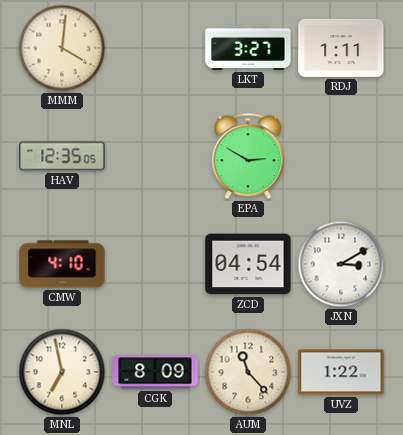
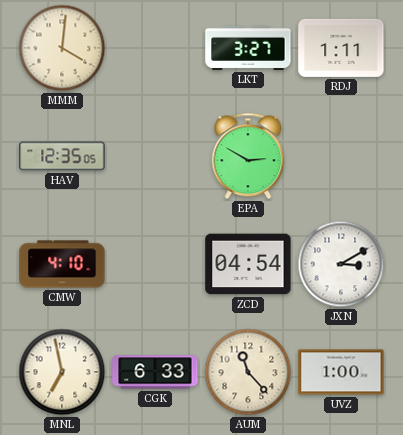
CGK: 8:09 -> 6:33 (155, 372)
UVZ: 1:22 -> 1:00 (341, 372)
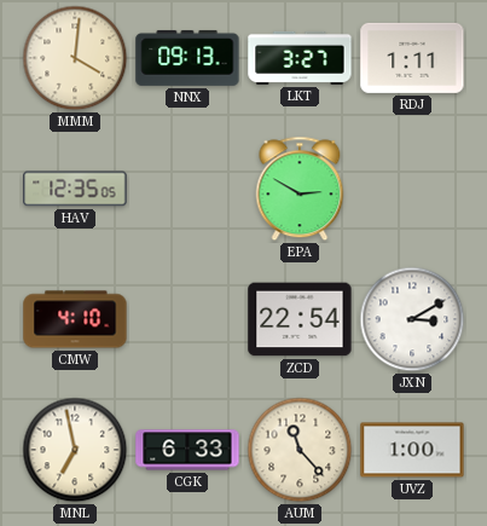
NNX: none -> 09:13 (187, 58)
ZCD: 04:54 -> 22:54 (300, 319)
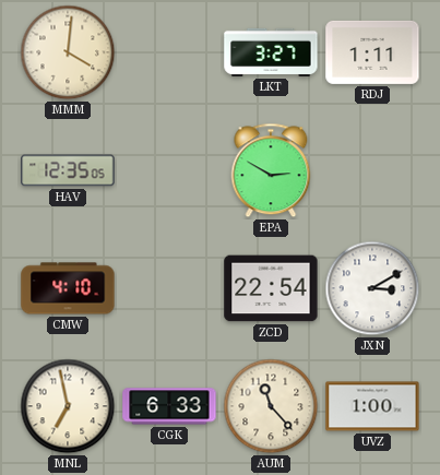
NNX: 09:13 -> none (187, 58)
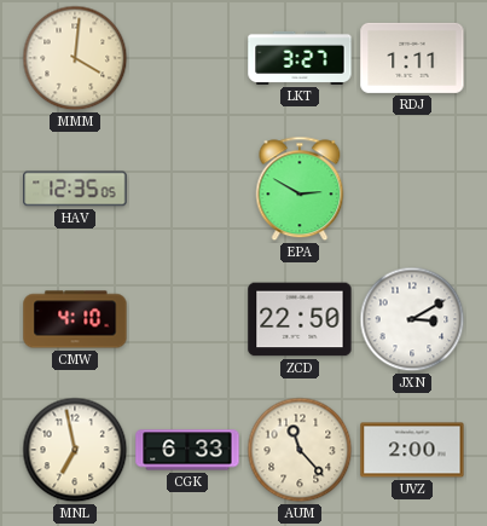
ZCD: 22:54 -> 22:50 (300, 319)
UVZ: 1:00 -> 2:00 (412, 450)
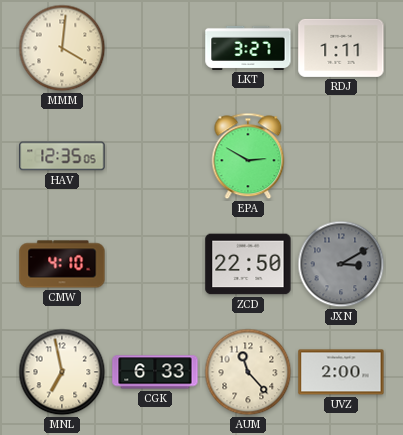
JXN dial: white -> grey (341, 264)
